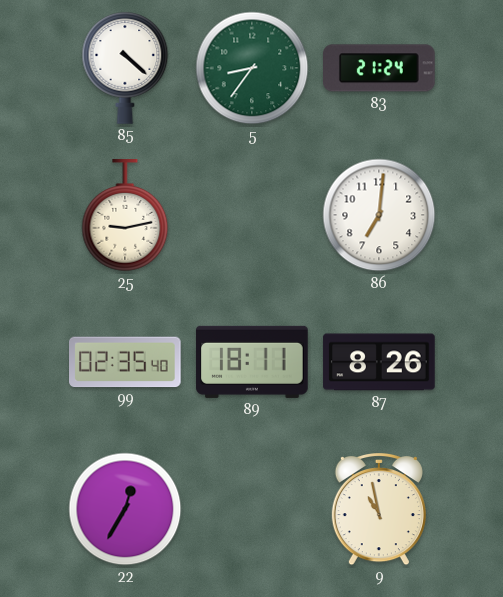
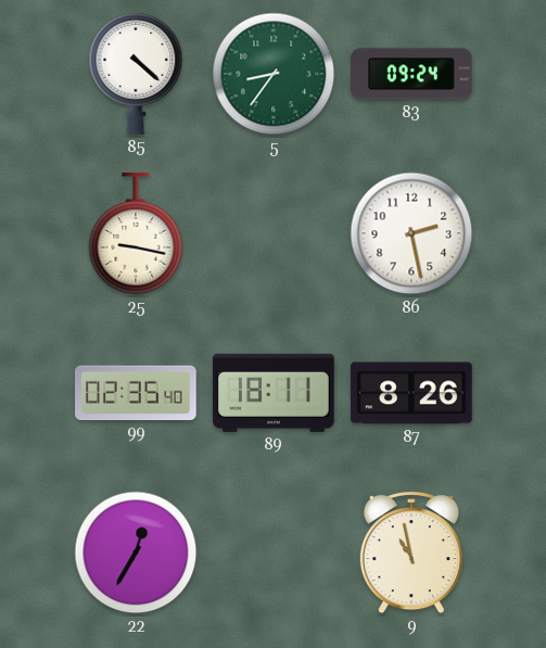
83: 21:24 -> 09:24 (411, 74)
25: 9:13 -> 9:17 (136, 234)
86: 7:01 -> 2:28 (411, 233)
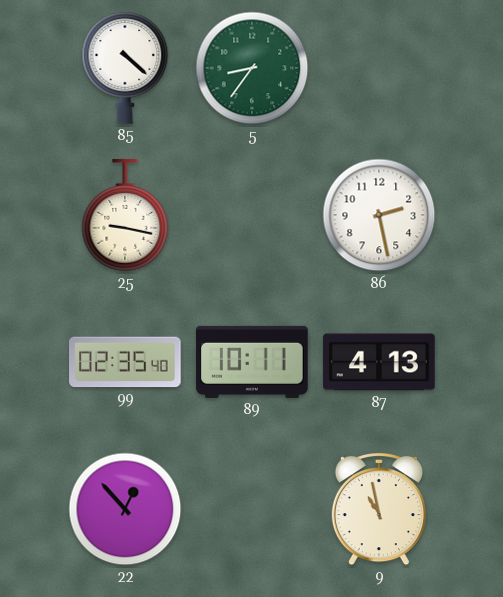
83: 09:24 -> none (411, 74)
89: 18:11 -> 10:11 (252, 362)
87: 8:26 -> 4:13 (379, 362)
22: 12:35 -> 12:53 (125, 509)
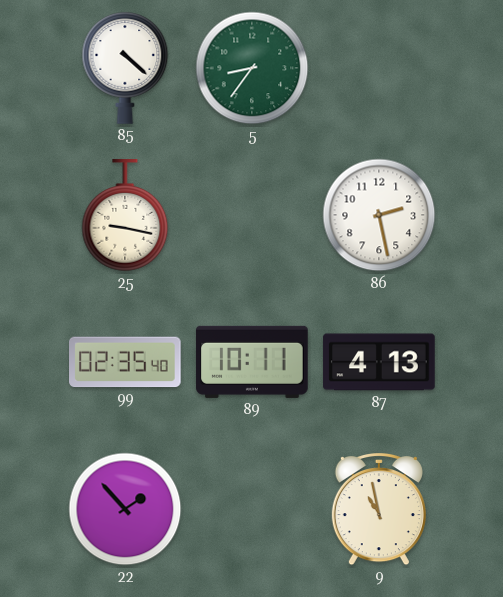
22: 12:53 -> 1:53 (125, 509)
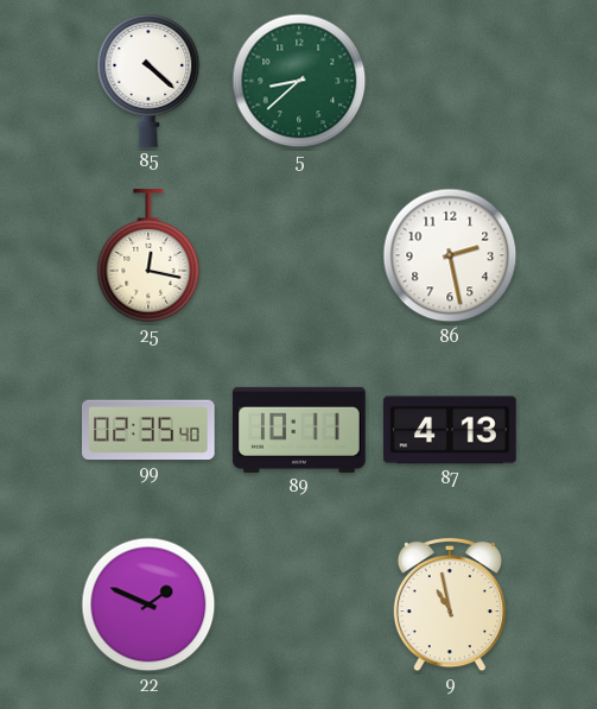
5: 8:36 -> 8:38 (299, 81)
25: 9:17 -> 12:17 (148, 257)
22: 1:53 -> 1:49 (148, 604)
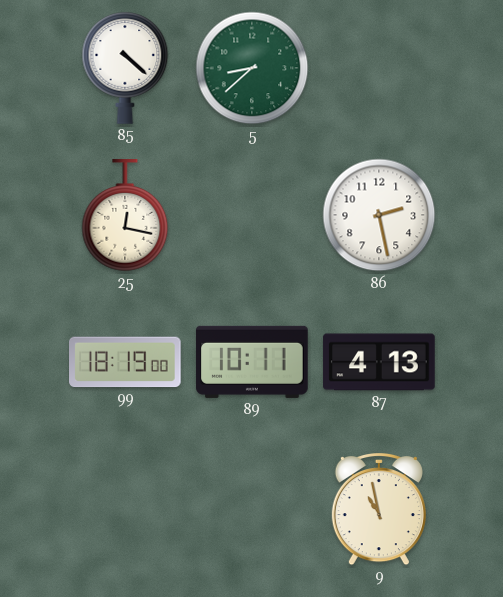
99: 02:35 -> 18:19 (126, 362)
22: 1:49 -> none (148, 604)
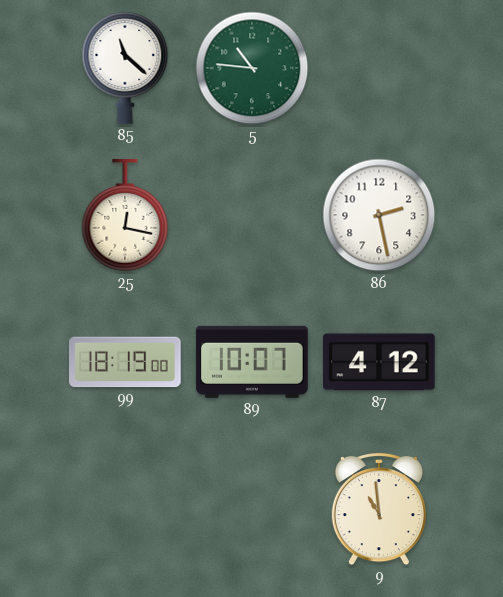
85: 4:22 -> 11:22 (125, 68)
5: 8:38 -> 10:46 (252, 68)
89: 10:11 -> 10:07 (252, 362)
87: 4:13 -> 4:12 (379, 362)
9: 10:58 -> 10:59 (379, 510)
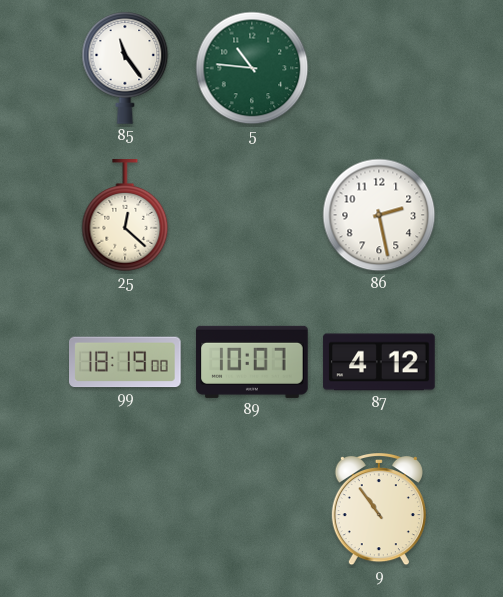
85: 11:22 -> 11:24 (125, 68)
25: 12:17 -> 12:22 (125, 216)
9: 10:59 -> 10:54 (379, 510)
